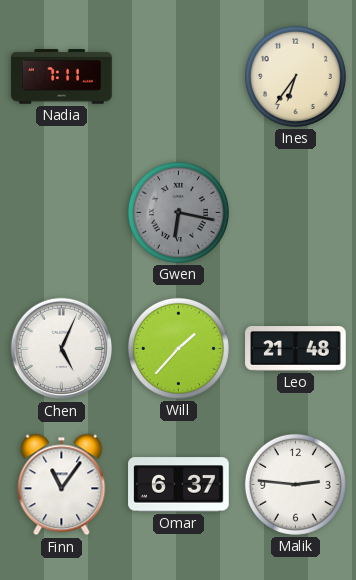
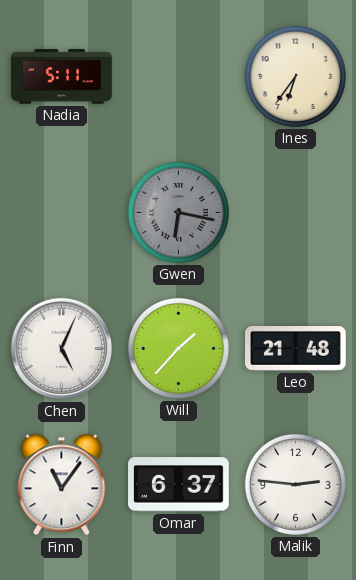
Nadia: 7:11 -> 5:11 (62, 77)
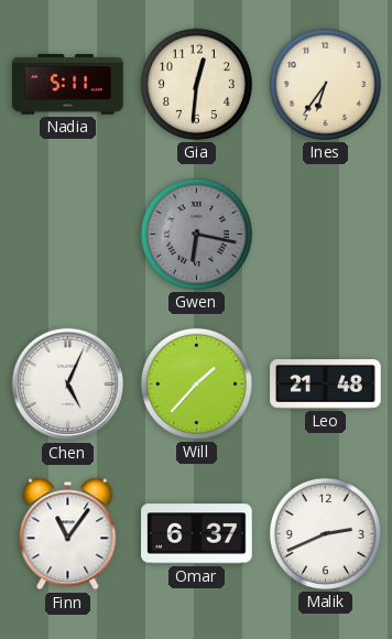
Gia: none -> 12:31 (196, 84)
Malik: 2:46 -> 2:41 (325, 533)
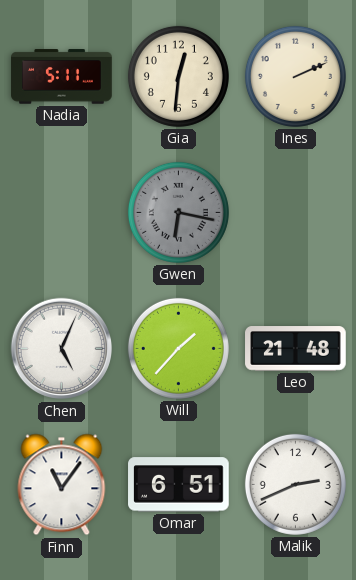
Ines: 6:36 -> 2:11 (295, 76)
Omar: 6:37 -> 6:51 (179, 485)
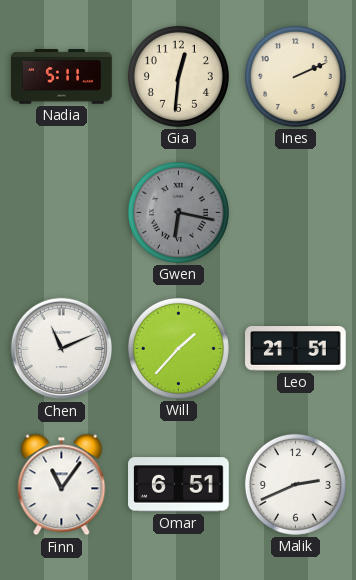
Chen: 5:04 -> 11:11 (62, 349)
Leo: 21:48 -> 21:51 (296, 349)
